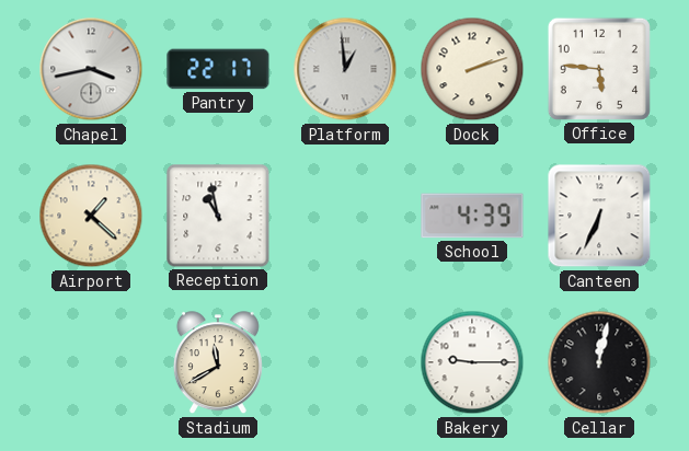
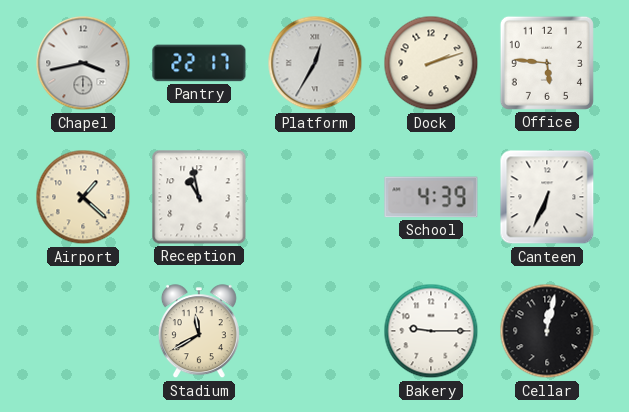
Platform: 12:59 -> 12:35 (315, 63)
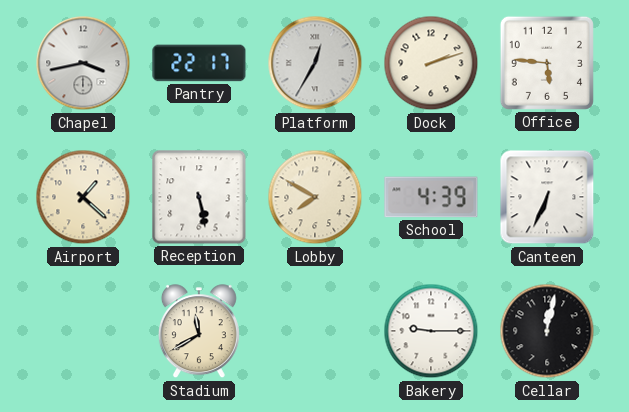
Reception: 10:58 -> 5:28 (199, 197)
Lobby: none -> 7:50 (315, 197)
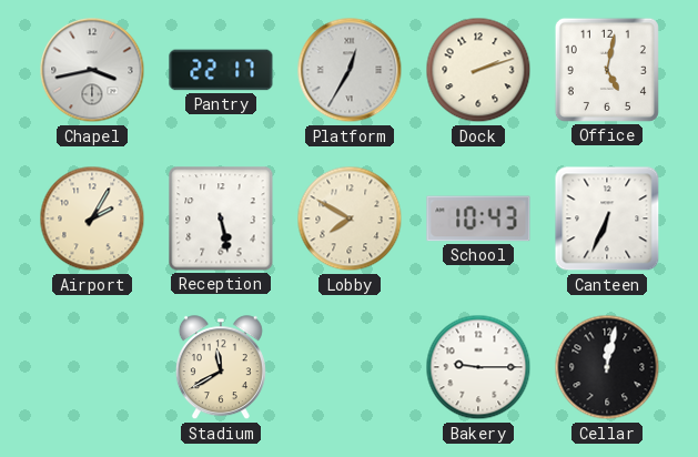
Office: 5:46 -> 5:02 (607, 70)
Airport: 1:22 -> 2:05 (92, 219)
School: 4:39 -> 10:43 (478, 219)
